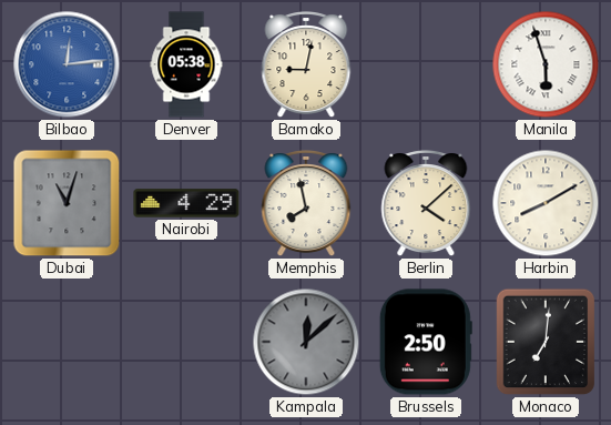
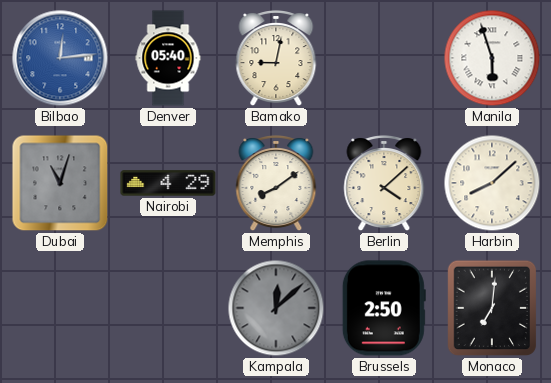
Denver: 05:38 -> 05:40 (168, 58)
Memphis: 7:58 -> 8:09 (276, 184)
Harbin: 8:10 -> 8:08 (492, 183)
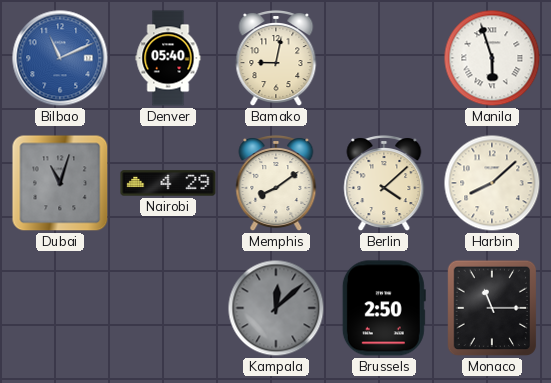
Bilbao: 12:14 -> 11:11 (60, 58)
Monaco: 7:01 -> 11:15 (492, 308)
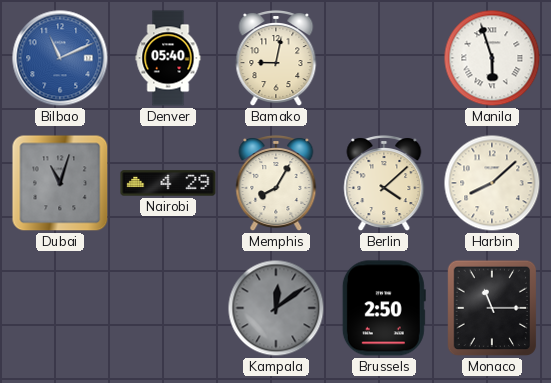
Memphis: 8:09 -> 8:05 (276, 184)
Kampala: 12:08 -> 12:09 (276, 308)
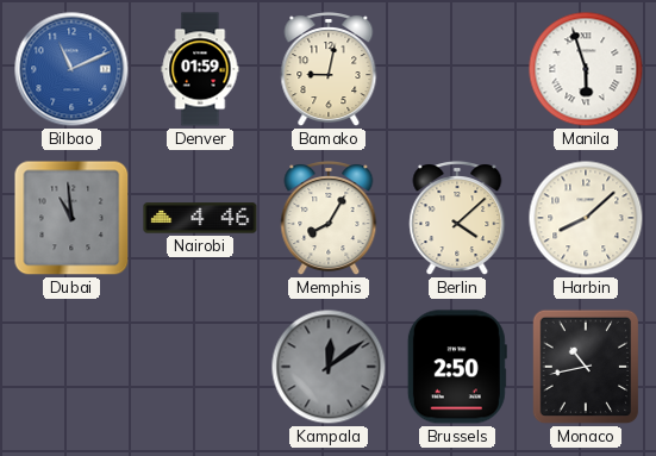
Denver: 05:40 -> 01:59 (200, 69)
Dubai: 11:03 -> 10:59 (71, 218)
Nairobi: 4:29 -> 4:46 (200, 218)
Monaco: 11:15 -> 10:43 (586, 367)
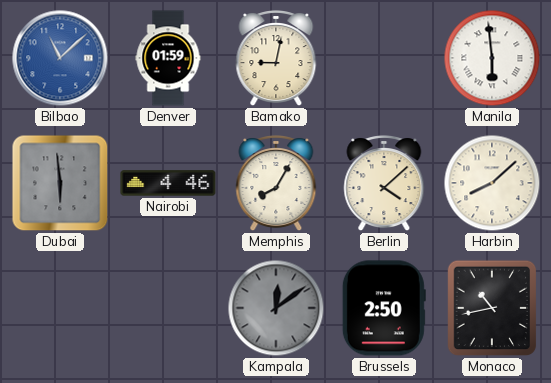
Bilbao: 11:11 -> 11:08 (60, 58)
Manila: 5:57 -> 5:59 (492, 58)
Dubai: 10:59 -> 5:59 (60, 183)
